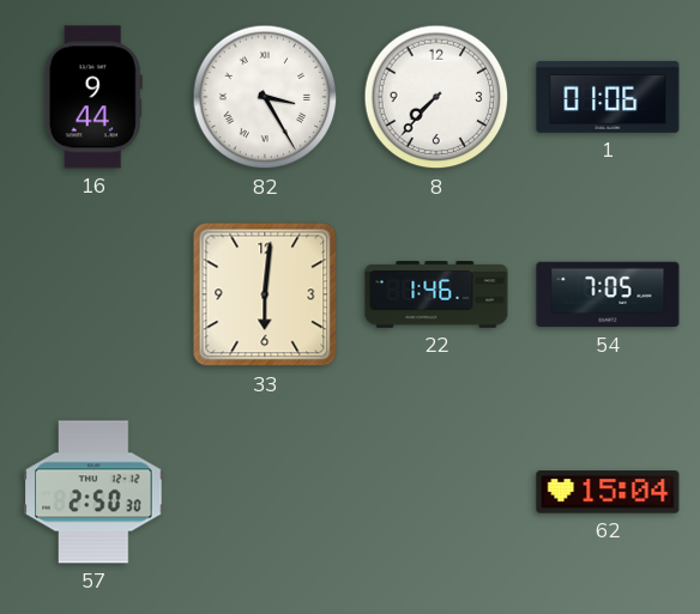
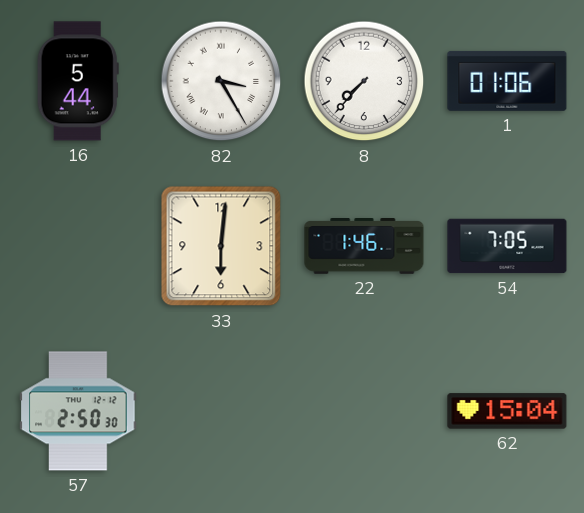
16: 9:44 -> 5:44 (78, 81)
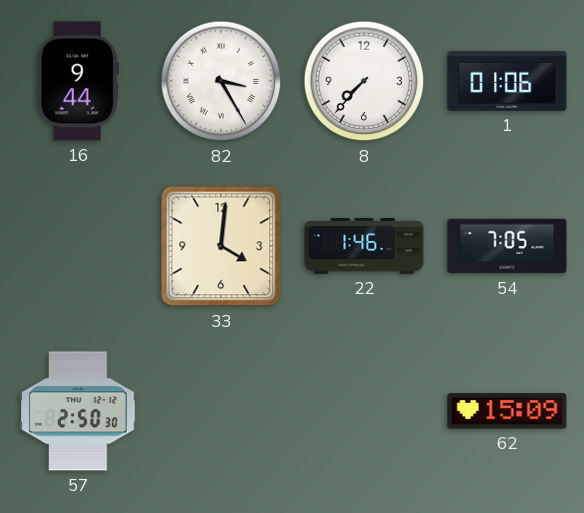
16: 5:44 -> 9:44 (78, 81)
33: 6:01 -> 4:01 (221, 246)
62: 15:04 -> 15:09 (507, 411)
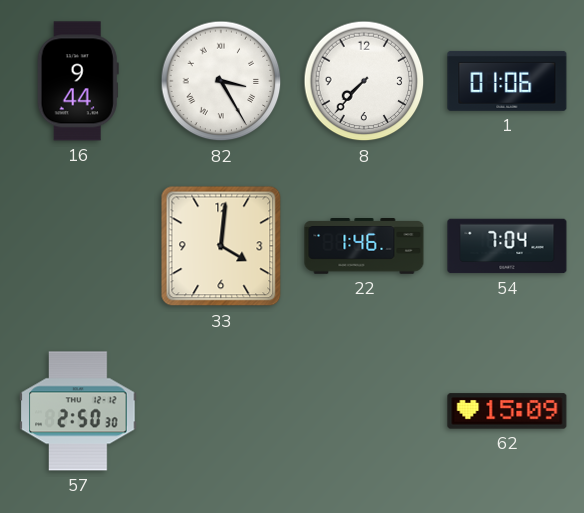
54: 7:05 -> 7:04 (507, 246)
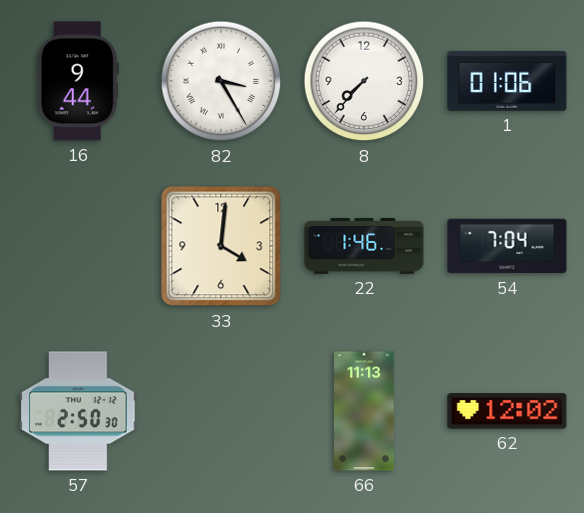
66: none -> 11:13 (364, 411)
62: 15:09 -> 12:02 (507, 411)
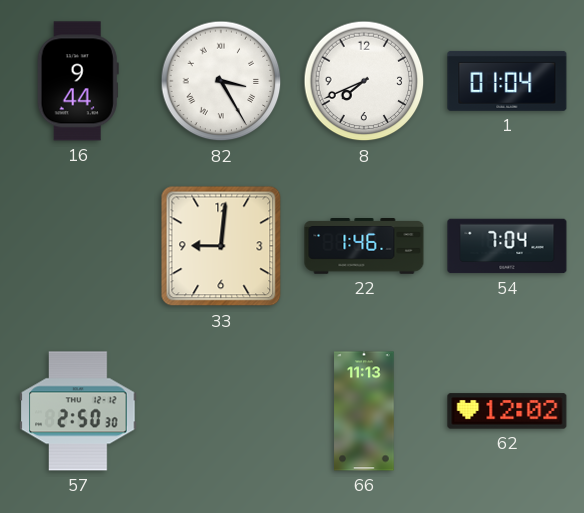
8: 7:37 -> 7:41 (364, 81)
1: 01:06 -> 01:04 (507, 81)
33: 4:01 -> 9:01 (221, 246)
